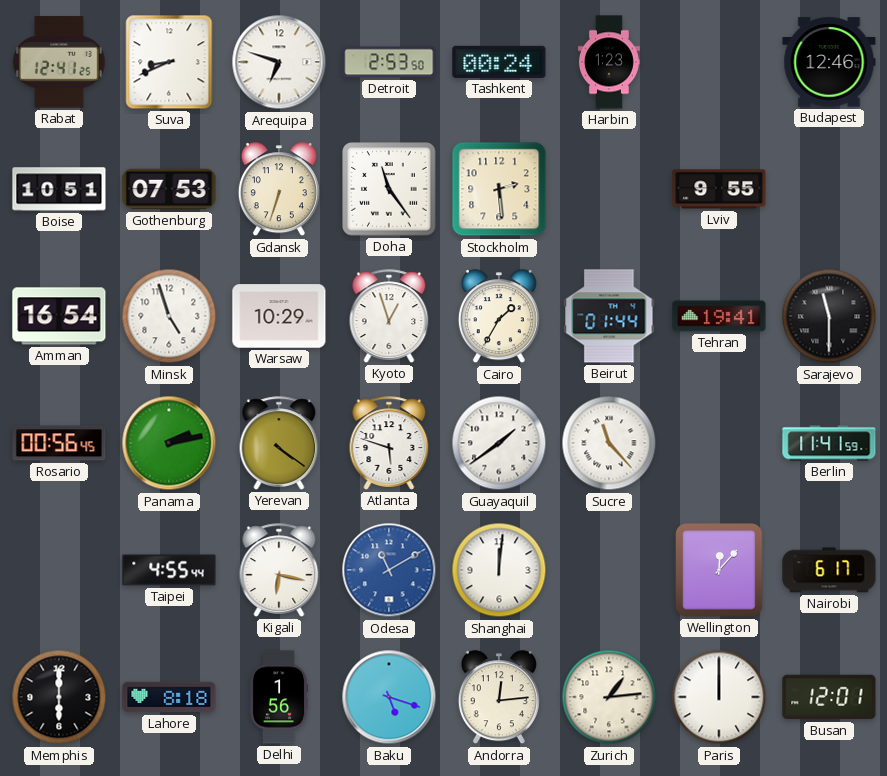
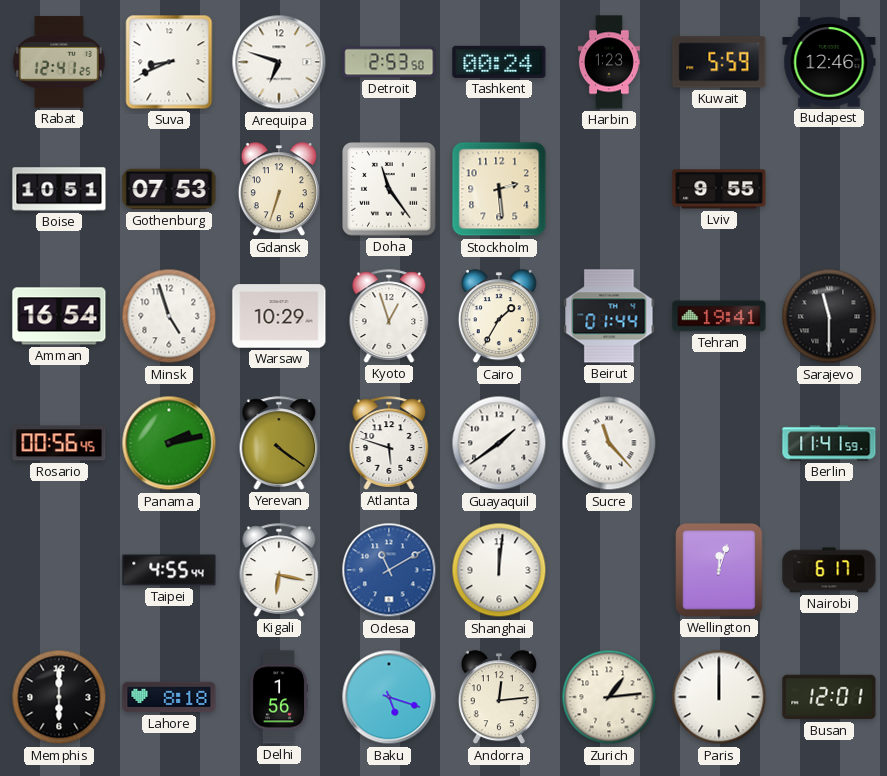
Kuwait: none -> 5:59 (719, 62)
Wellington: 12:07 -> 12:03 (719, 570)
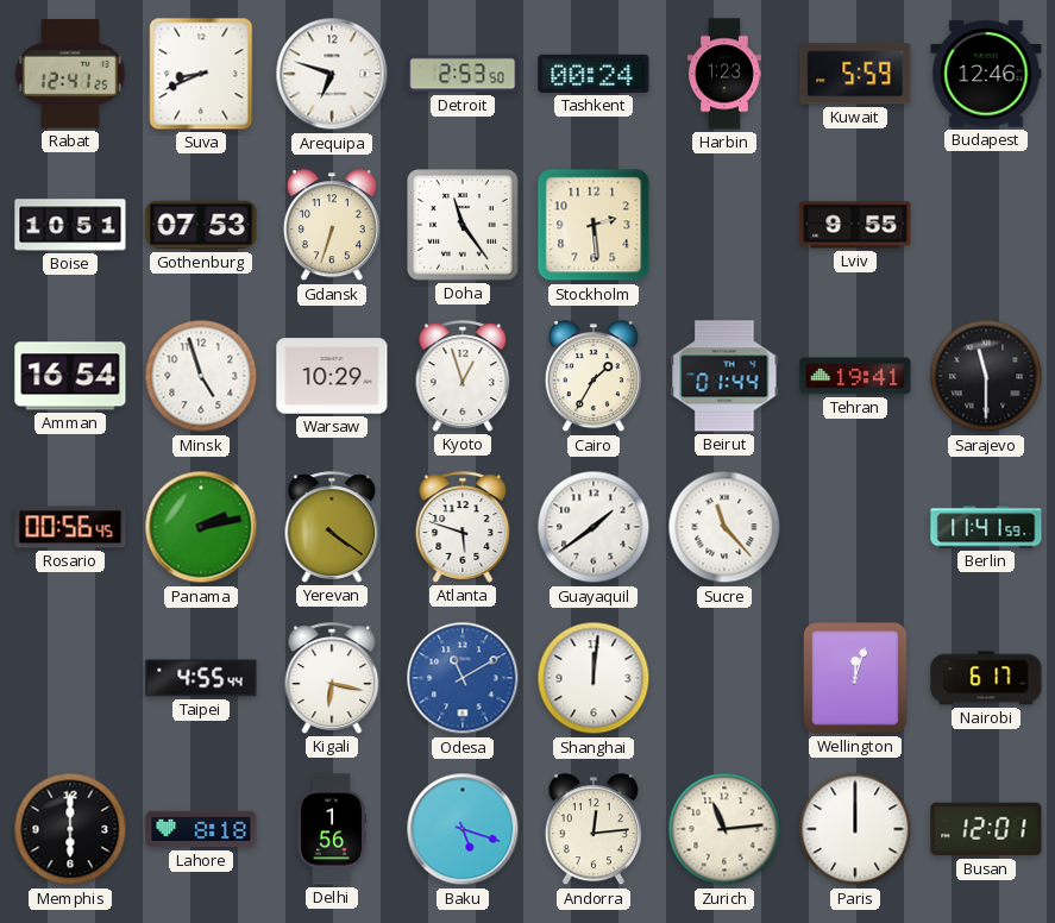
Zurich: 1:14 -> 11:14 (724, 829)
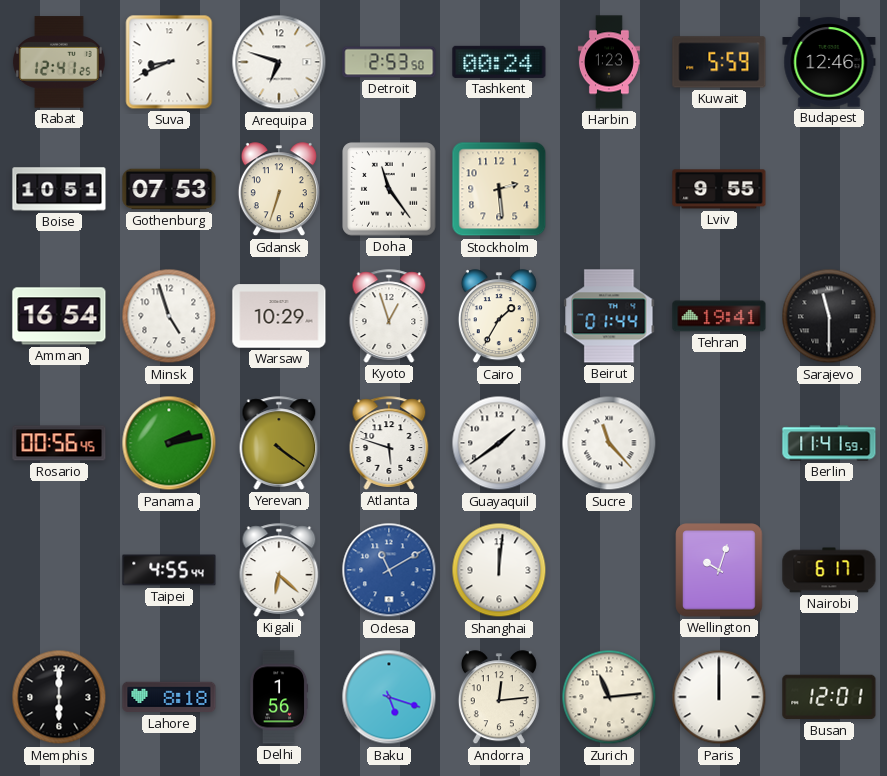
Kigali: 6:17 -> 6:22 (279, 570)
Wellington: 12:03 -> 10:03 (719, 570)
